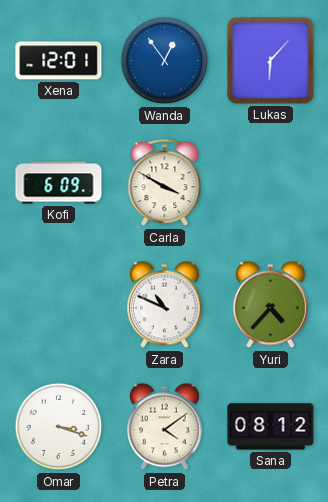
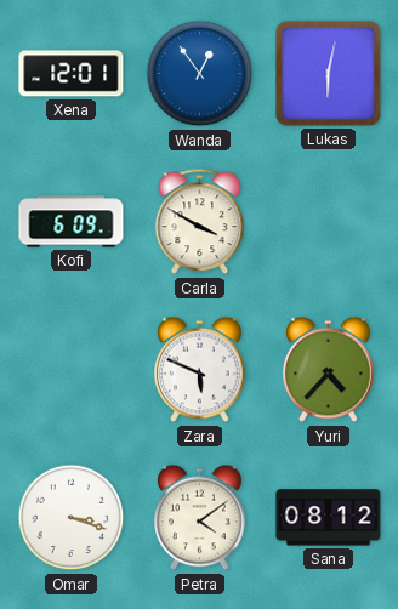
Lukas: 6:07 -> 6:02 (329, 74)
Zara: 10:49 -> 5:49 (200, 370)
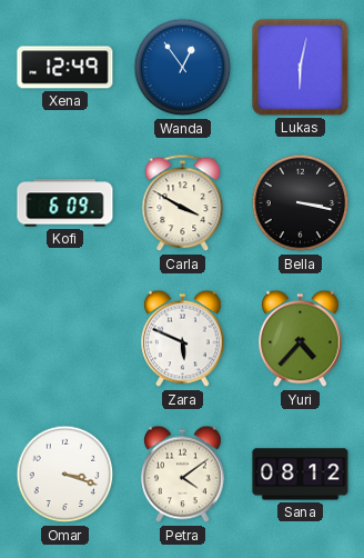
Xena: 12:01 -> 12:49 (65, 68)
Bella: none -> 3:17 (301, 203)
